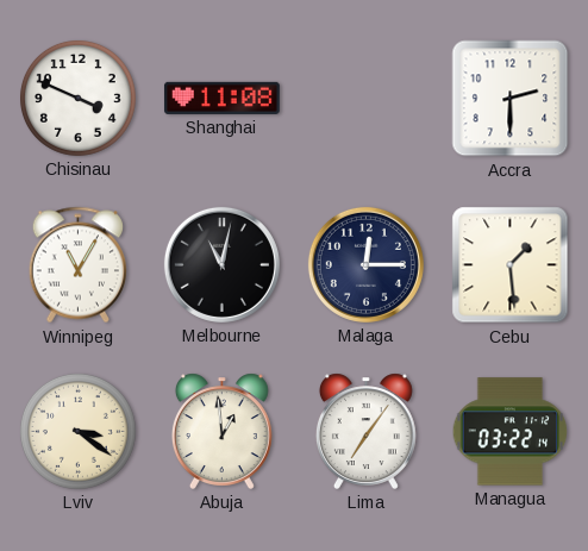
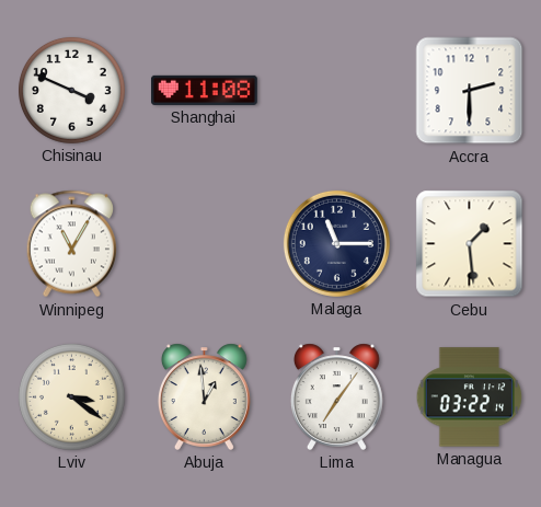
Melbourne: 11:02 -> none (221, 264)
Malaga: 12:15 -> 11:15 (336, 243)
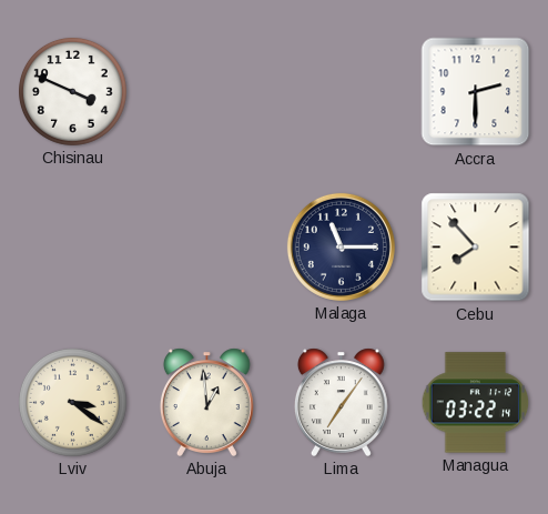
Shanghai: 11:08 -> none (204, 90)
Winnipeg: 11:05 -> none (71, 244)
Cebu: 1:29 -> 7:53 (476, 248)
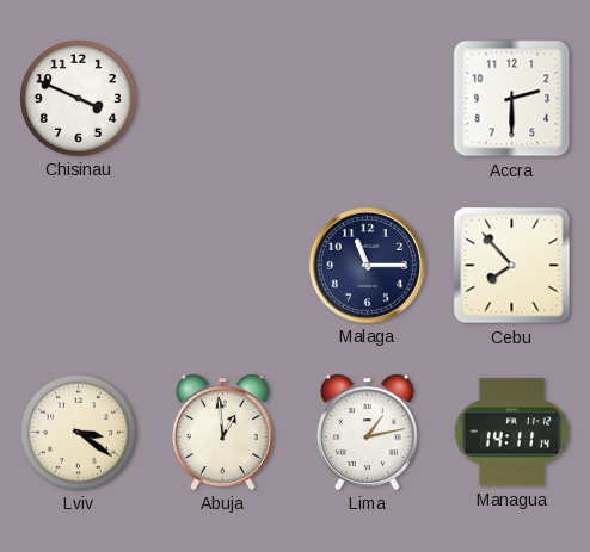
Lima: 7:06 -> 1:13 (367, 432)
Managua: 03:22 -> 14:11 (512, 433)
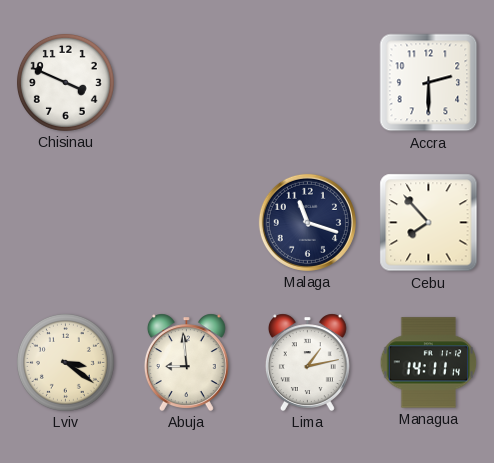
Malaga: 11:15 -> 11:18 (307, 222)
Abuja: 12:59 -> 8:59 (186, 362)
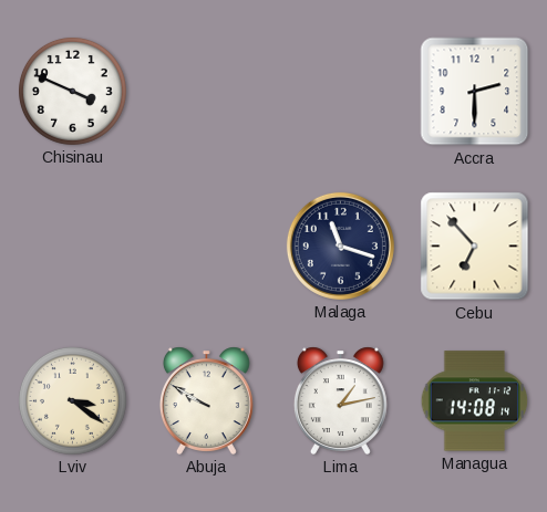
Cebu: 7:53 -> 6:53 (475, 247)
Abuja: 8:59 -> 9:50 (206, 400)
Managua: 14:11 -> 14:08 (475, 401)
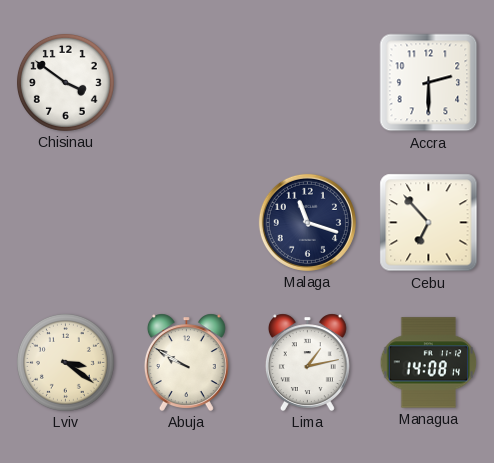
Chisinau: 3:49 -> 3:51 (65, 82)
